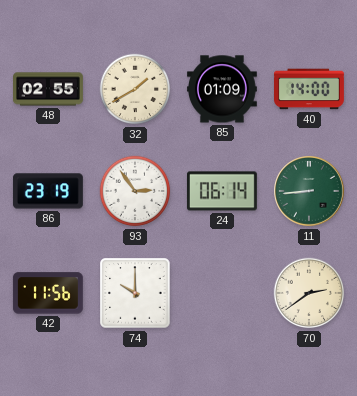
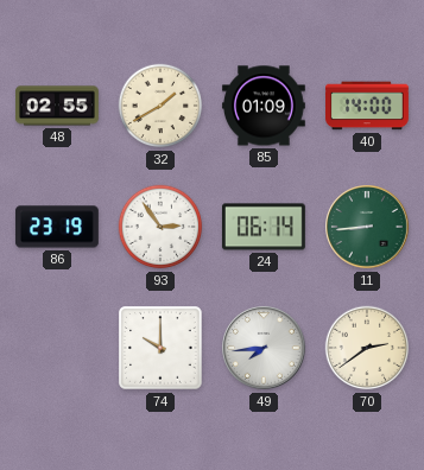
42: 11:56 -> none (48, 293)
49: none -> 7:44 (264, 348)
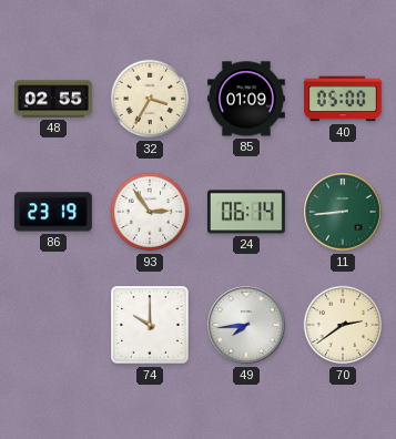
32: 1:40 -> 3:35 (150, 99)
40: 14:00 -> 05:00 (344, 99)
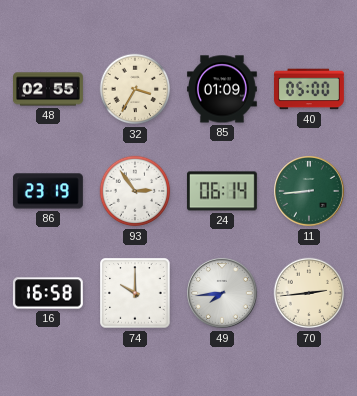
16: none -> 16:58 (48, 293)
70: 2:39 -> 2:44 (309, 293)
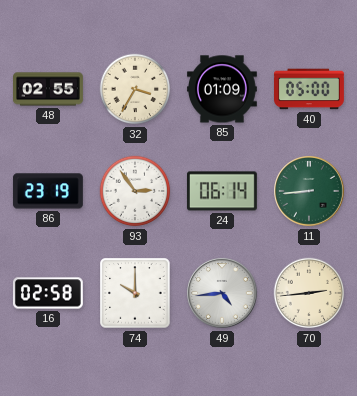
16: 16:58 -> 02:58 (48, 293)
49: 7:44 -> 4:44 (222, 293)
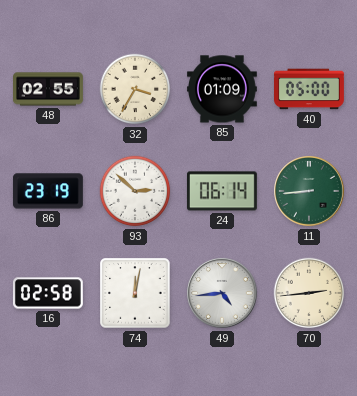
93: 2:54 -> 2:52 (135, 191)
74: 10:00 -> 12:02 (135, 293)
